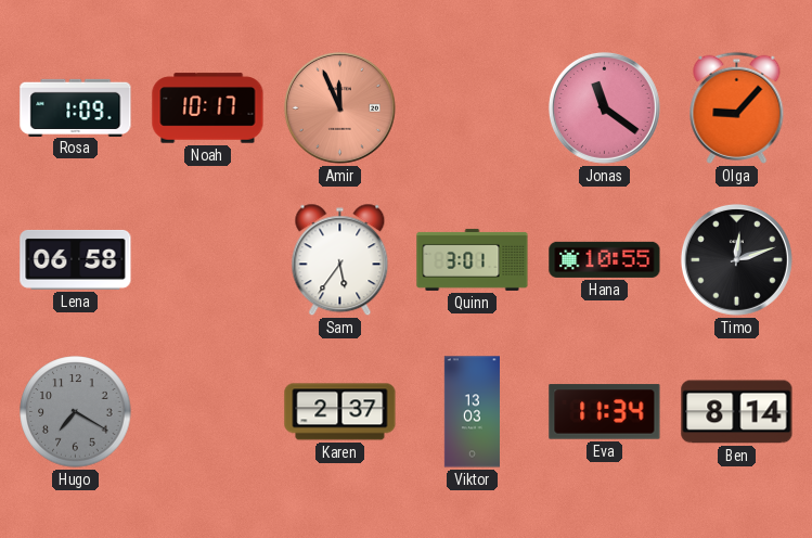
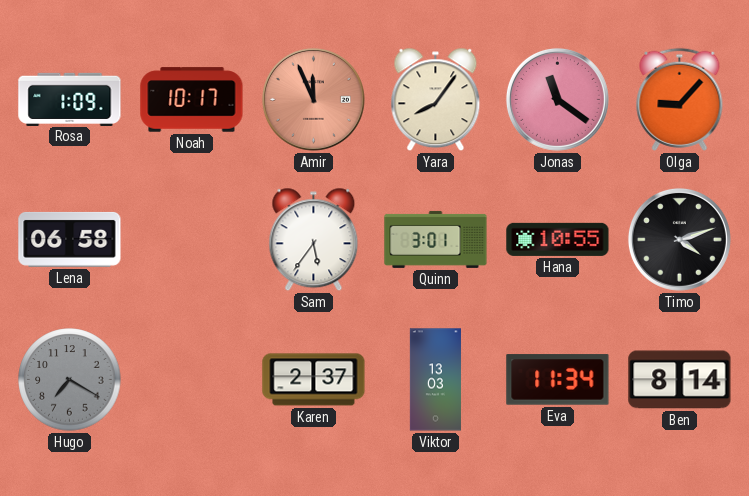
Yara: none -> 8:06 (436, 100)
Timo: 12:12 -> 4:12 (679, 239)
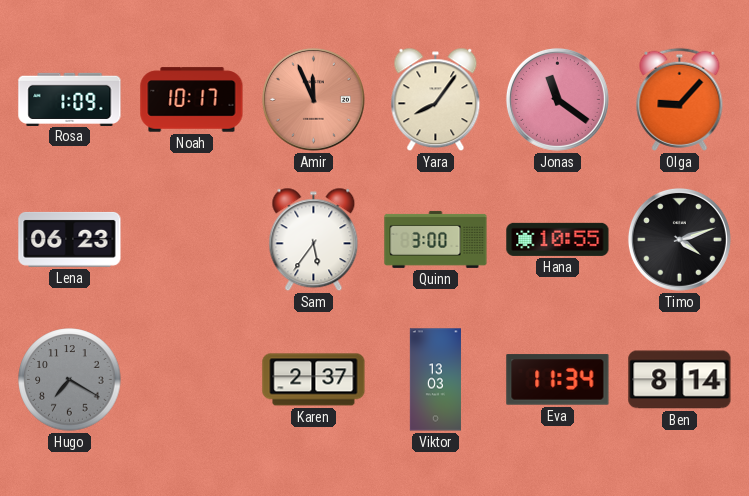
Lena: 06:58 -> 06:23 (70, 239)
Quinn: 3:01 -> 3:00 (436, 239)
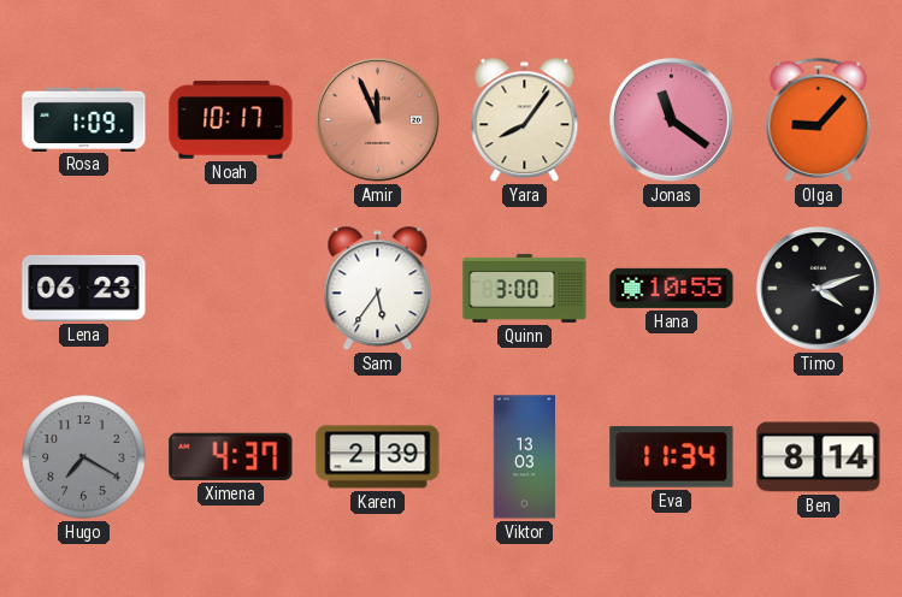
Ximena: none -> 4:37 (231, 456)
Karen: 2:37 -> 2:39 (378, 457)
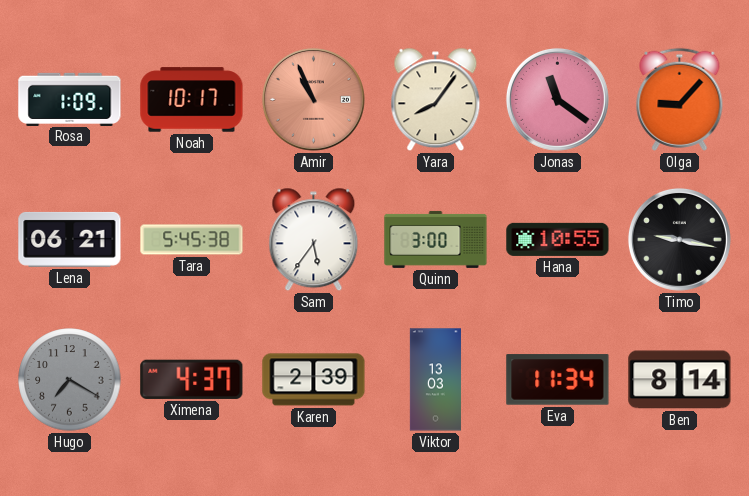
Amir: 11:56 -> 10:56 (313, 99)
Lena: 06:23 -> 06:21 (70, 239)
Tara: none -> 5:45 (192, 240)
Timo: 4:12 -> 9:17 (679, 239)
